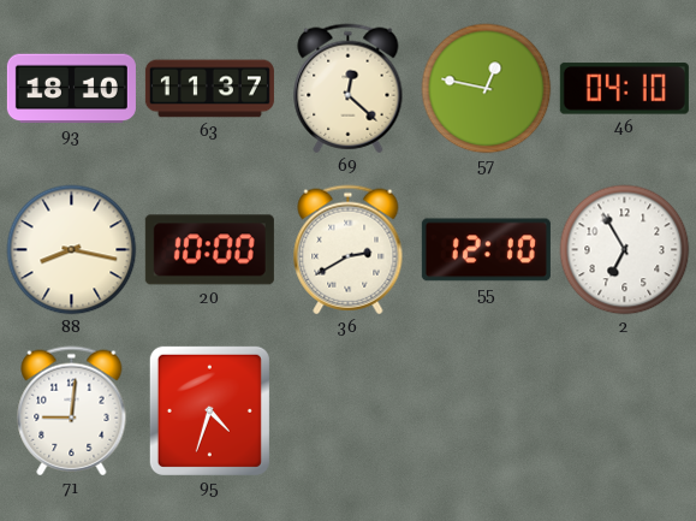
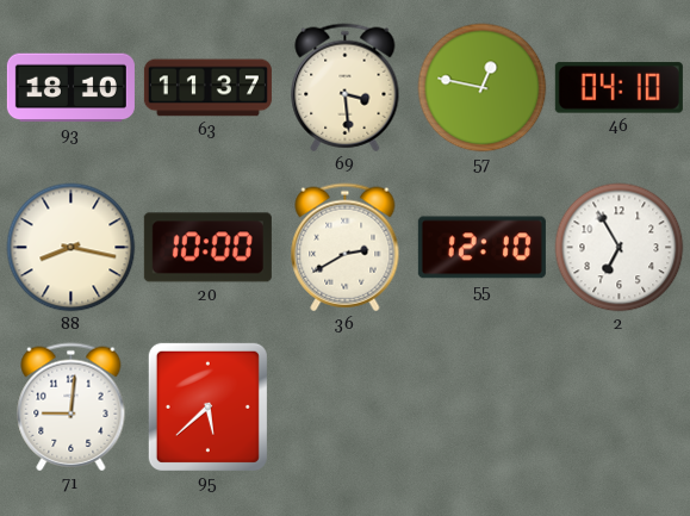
69: 12:22 -> 3:29 (346, 88)
95: 4:33 -> 5:38 (207, 406)
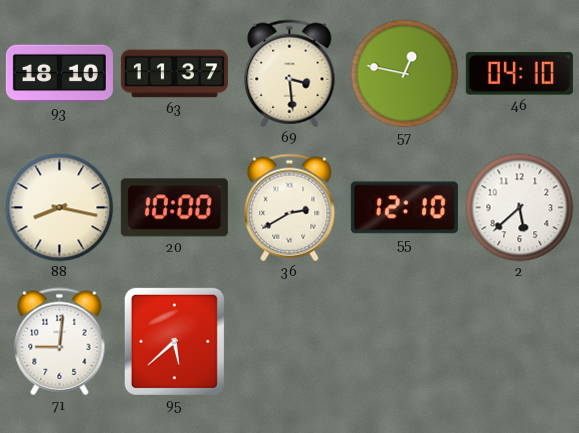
2: 6:55 -> 5:38 (520, 208)
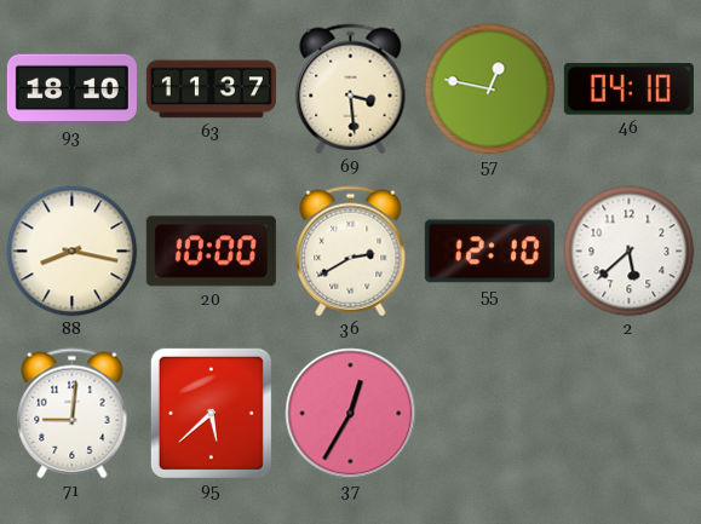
37: none -> 12:35 (351, 414)
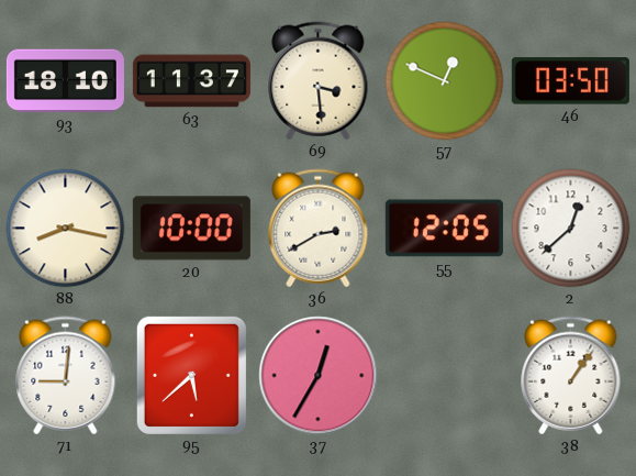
57: 12:47 -> 12:49 (445, 81)
46: 04:10 -> 03:50 (570, 81)
55: 12:10 -> 12:05 (444, 229)
2: 5:38 -> 12:38 (571, 229)
38: none -> 1:06 (571, 376)
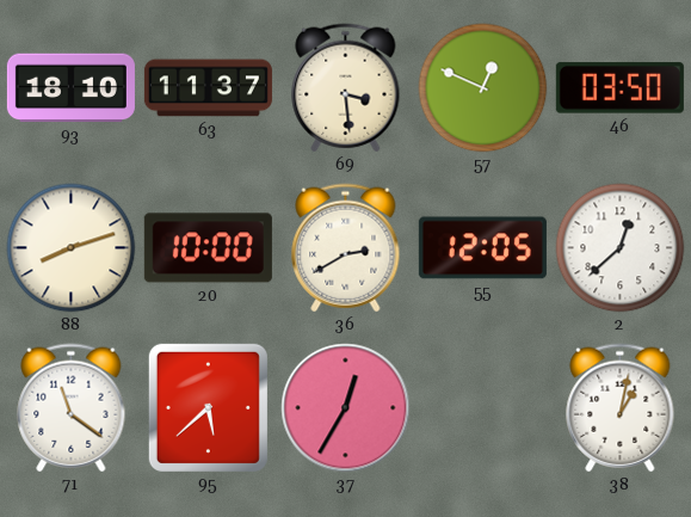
88: 8:17 -> 8:12 (72, 248)
71: 9:01 -> 11:21 (72, 408)
38: 1:06 -> 1:02 (621, 408)
